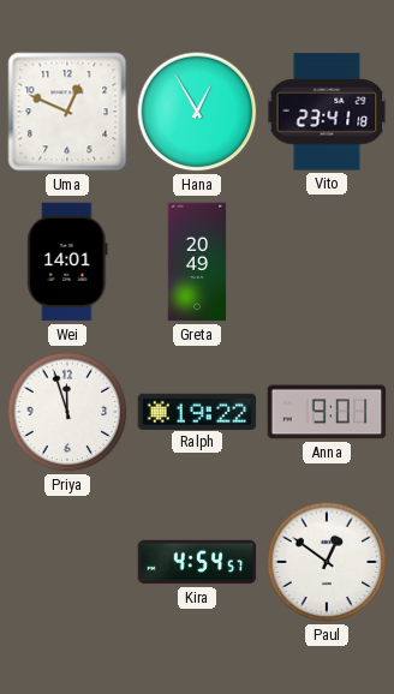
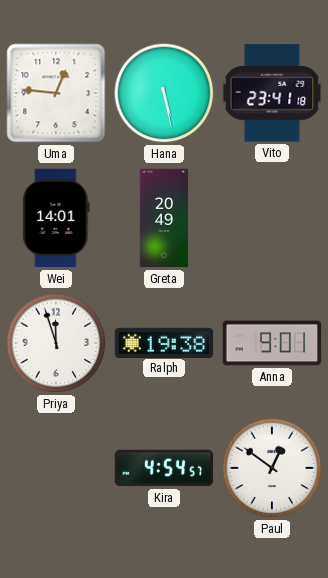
Uma: 12:49 -> 12:46 (56, 93)
Hana: 12:55 -> 5:28 (164, 93)
Ralph: 19:22 -> 19:38 (164, 342)
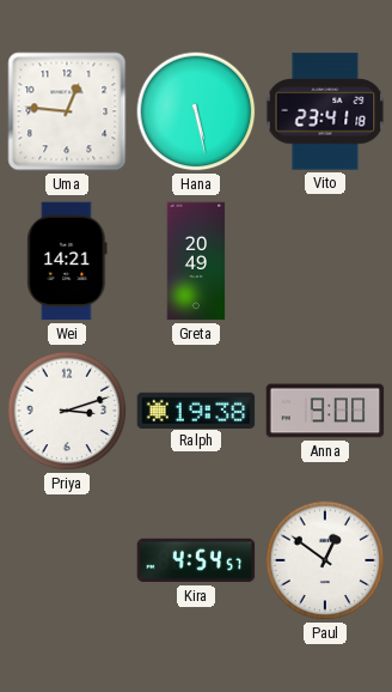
Wei: 14:01 -> 14:21 (67, 261)
Priya: 11:57 -> 3:12 (67, 411)
Anna: 9:01 -> 9:00 (325, 411)
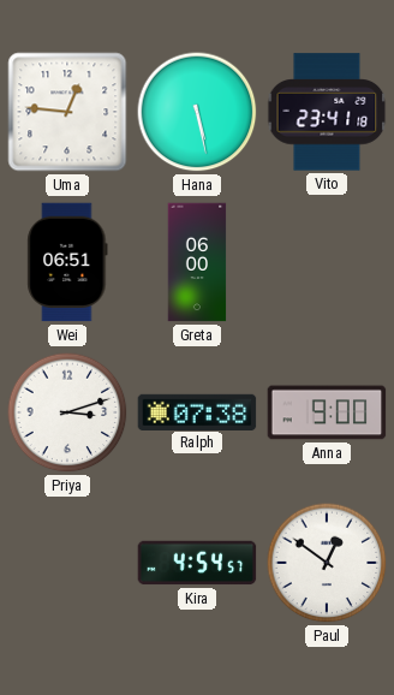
Wei: 14:21 -> 06:51 (67, 262)
Greta: 20:49 -> 06:00 (197, 262)
Ralph: 19:38 -> 07:38 (197, 411)
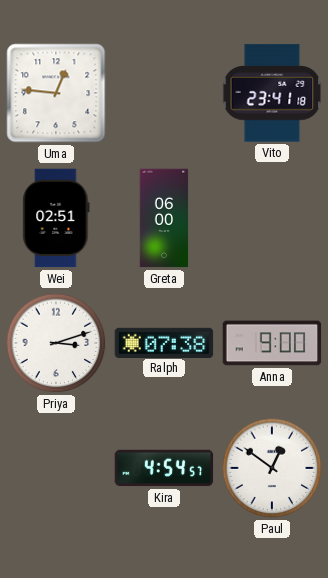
Hana: 5:28 -> none (197, 112)
Wei: 06:51 -> 02:51 (56, 218)
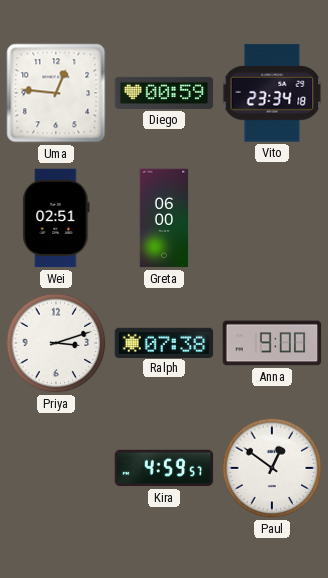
Diego: none -> 00:59 (164, 93)
Vito: 23:41 -> 23:34 (272, 93)
Kira: 4:54 -> 4:59 (164, 468)
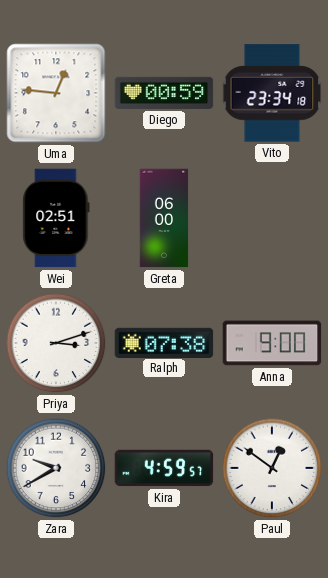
Zara: none -> 9:40 (56, 468)
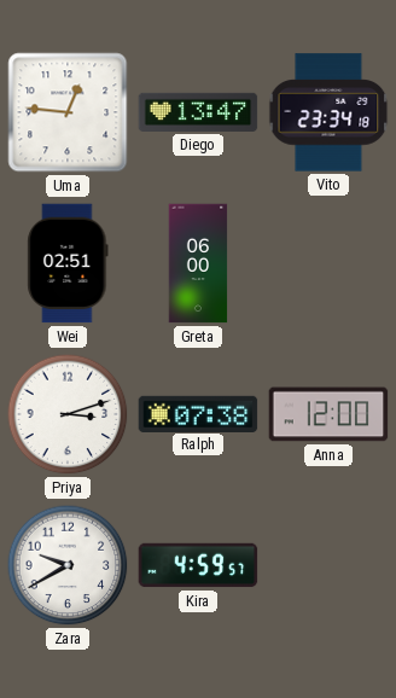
Diego: 00:59 -> 13:47 (198, 112)
Anna: 9:00 -> 12:00 (328, 414)
Paul: 12:51 -> none (272, 468)
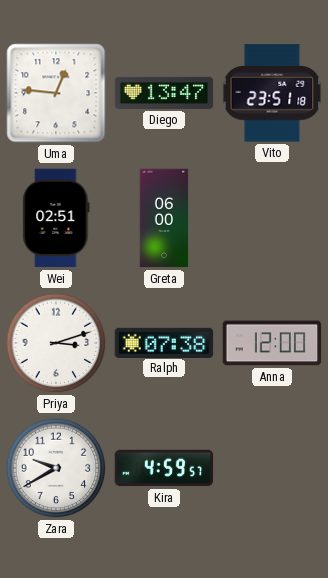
Vito: 23:34 -> 23:51 (272, 93)
